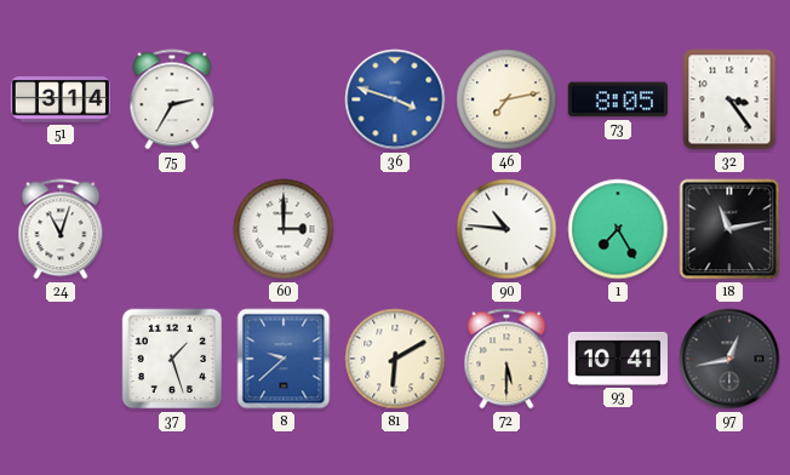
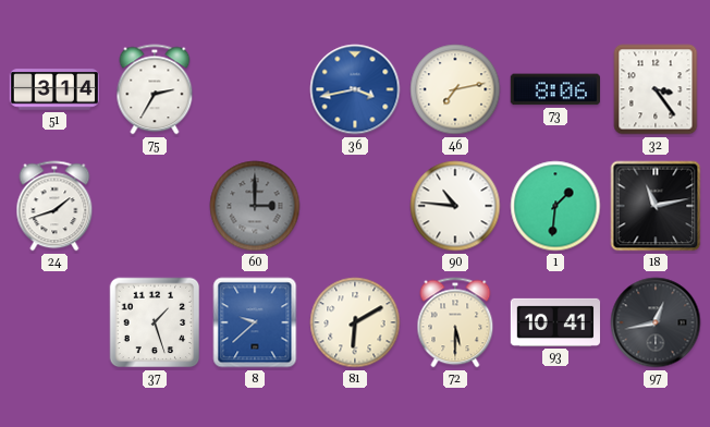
36: 3:48 -> 3:43 (355, 89)
73: 8:05 -> 8:06 (554, 89)
24: 11:03 -> 1:42 (54, 206)
60 dial: white -> grey (255, 206)
1: 7:25 -> 1:31 (555, 206)
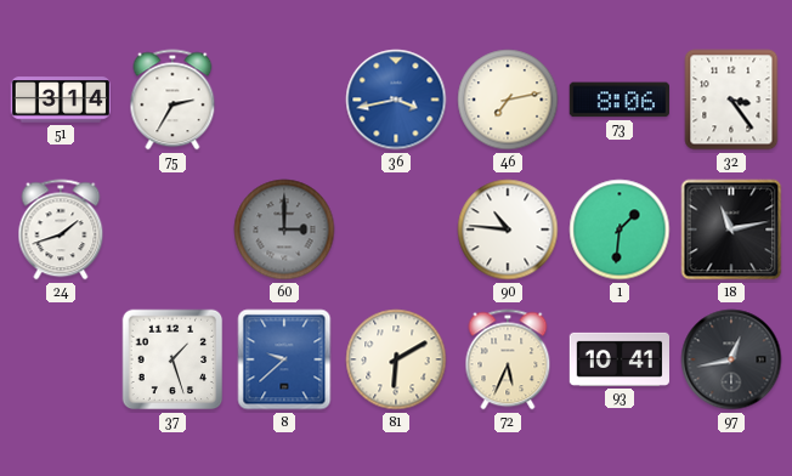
72: 5:30 -> 5:34 (508, 359)
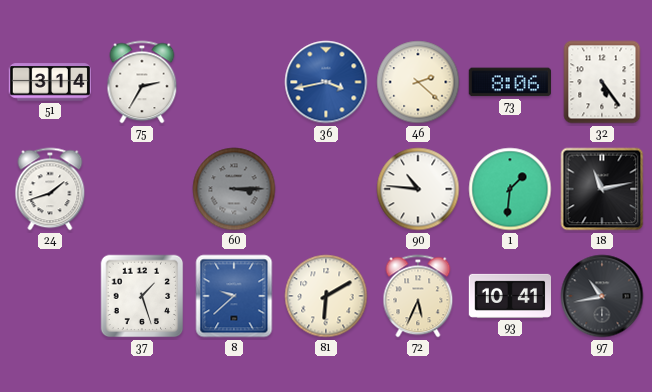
46: 7:13 -> 2:22 (418, 82)
32: 3:24 -> 5:24 (602, 82)
60: 3:00 -> 3:15 (234, 189)
97: 12:43 -> 10:43 (602, 296)
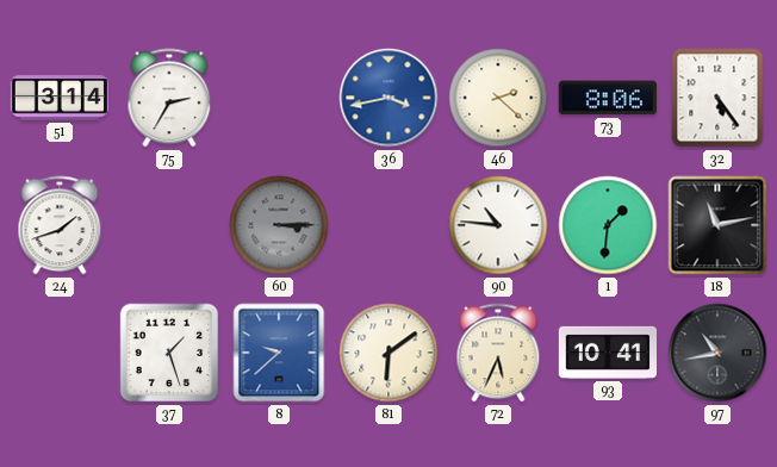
81: 6:10 -> 6:09 (388, 353)
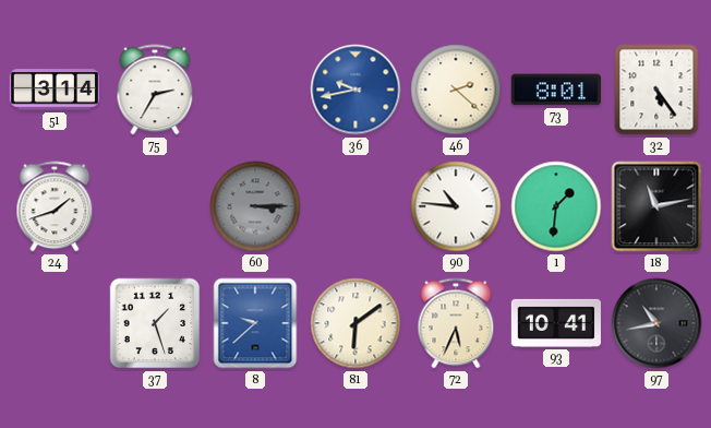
36: 3:43 -> 9:43 (355, 90)
73: 8:06 -> 8:01 (555, 90)
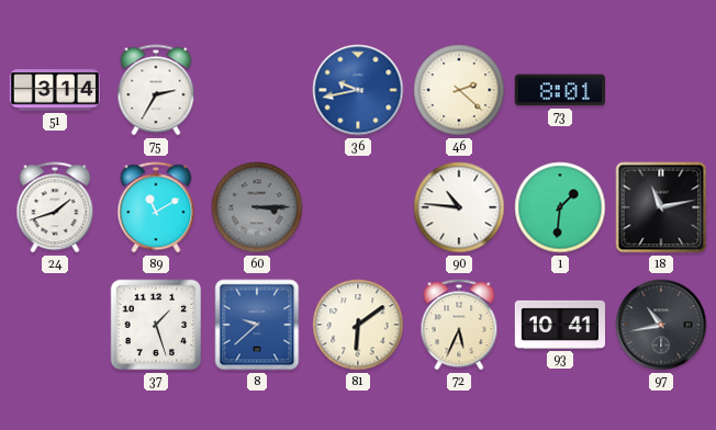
32: 5:24 -> none (656, 90)
89: none -> 11:10 (156, 207)
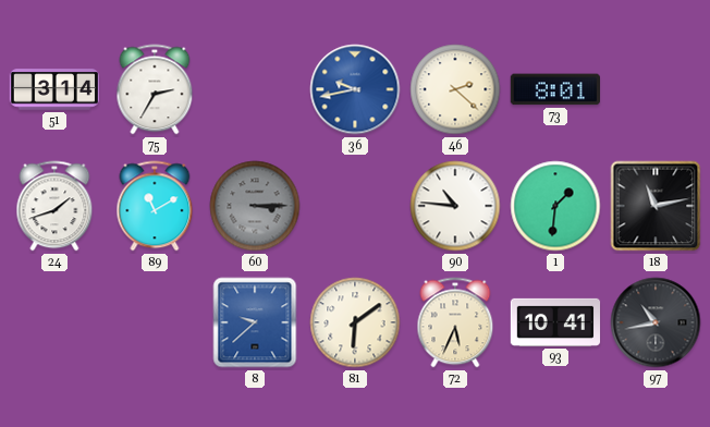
37: 1:27 -> none (156, 325)
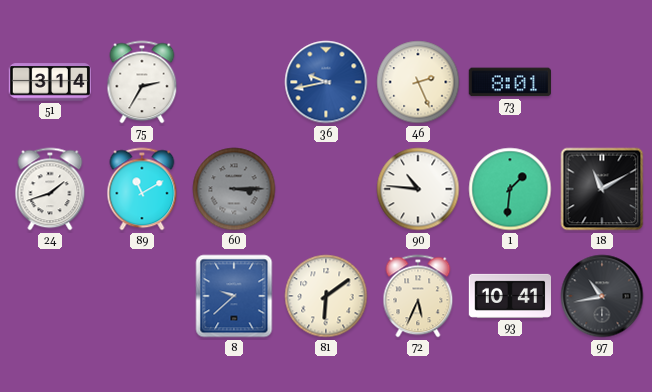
46: 2:22 -> 2:26 (418, 82)
18: 11:13 -> 11:10 (602, 189)
